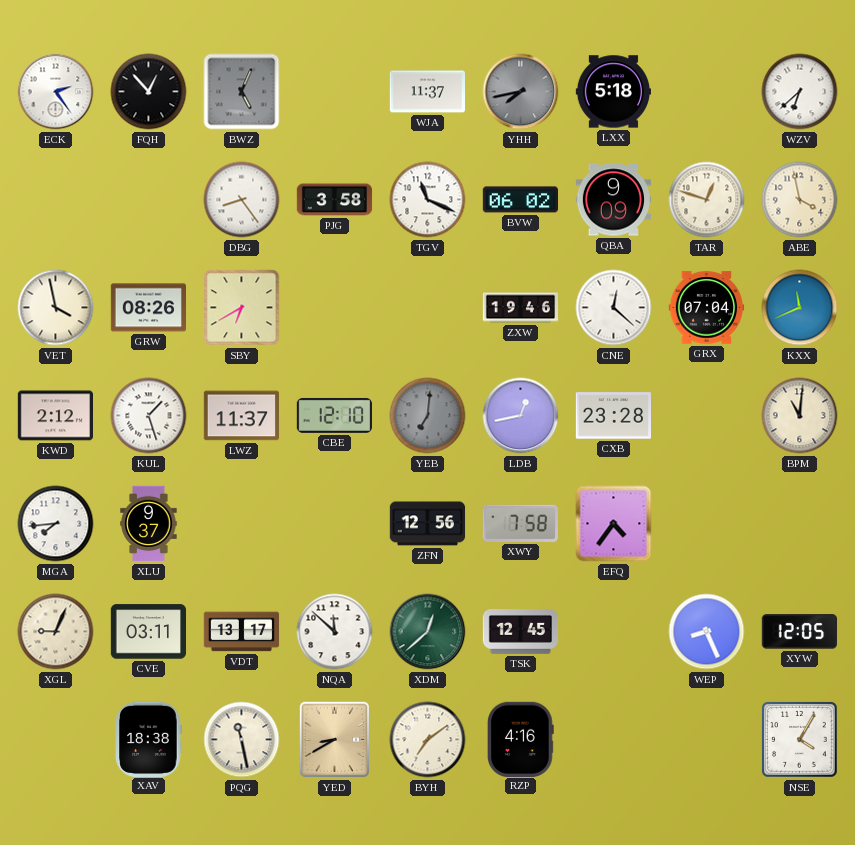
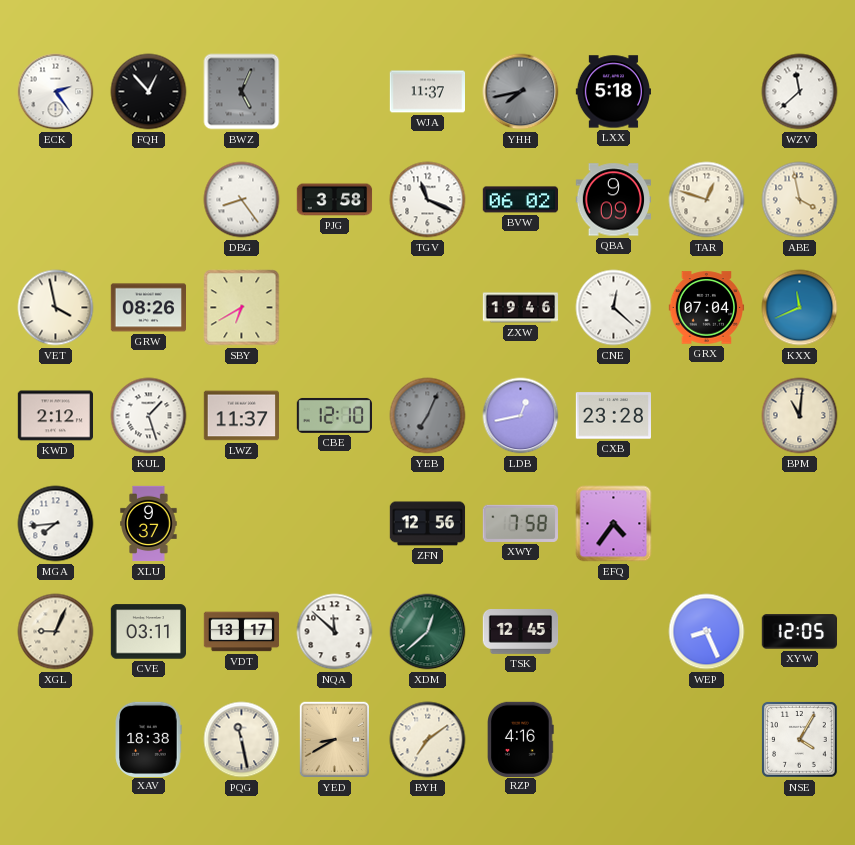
WZV: 6:38 -> 11:38 (800, 92)
YEB: 7:01 -> 7:04 (428, 416)
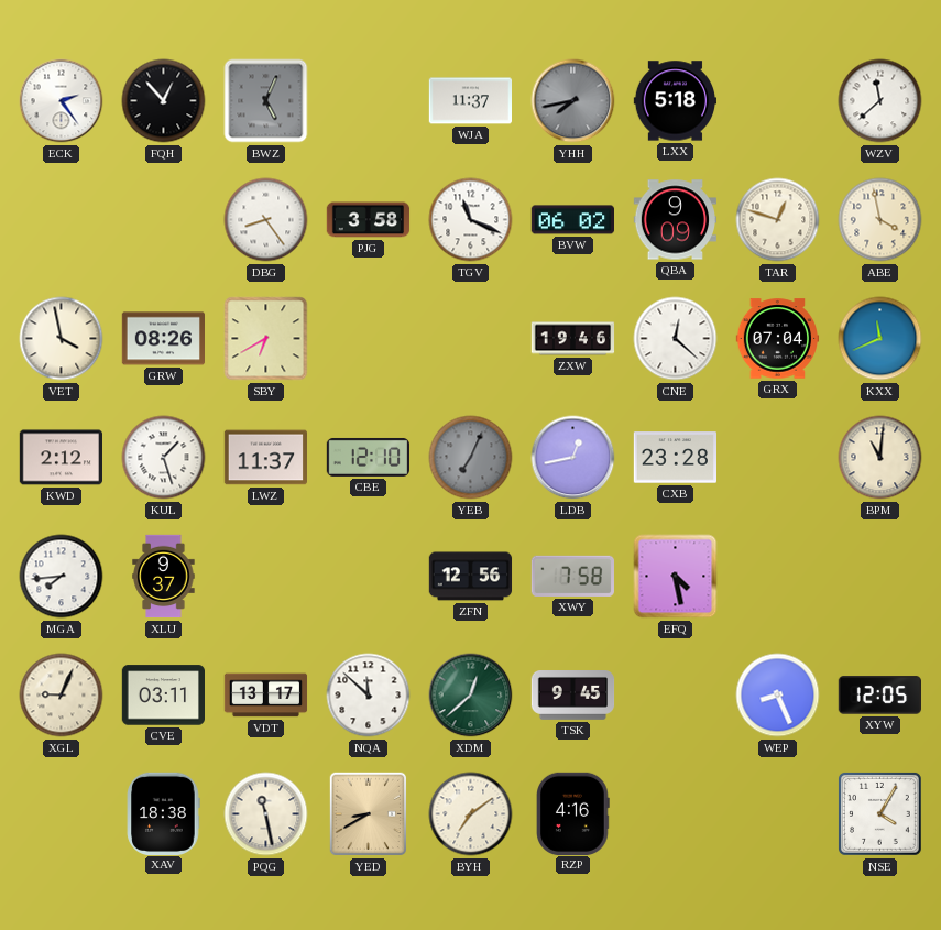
EFQ: 4:36 -> 4:28 (676, 577)
TSK: 12:45 -> 9:45 (573, 696)
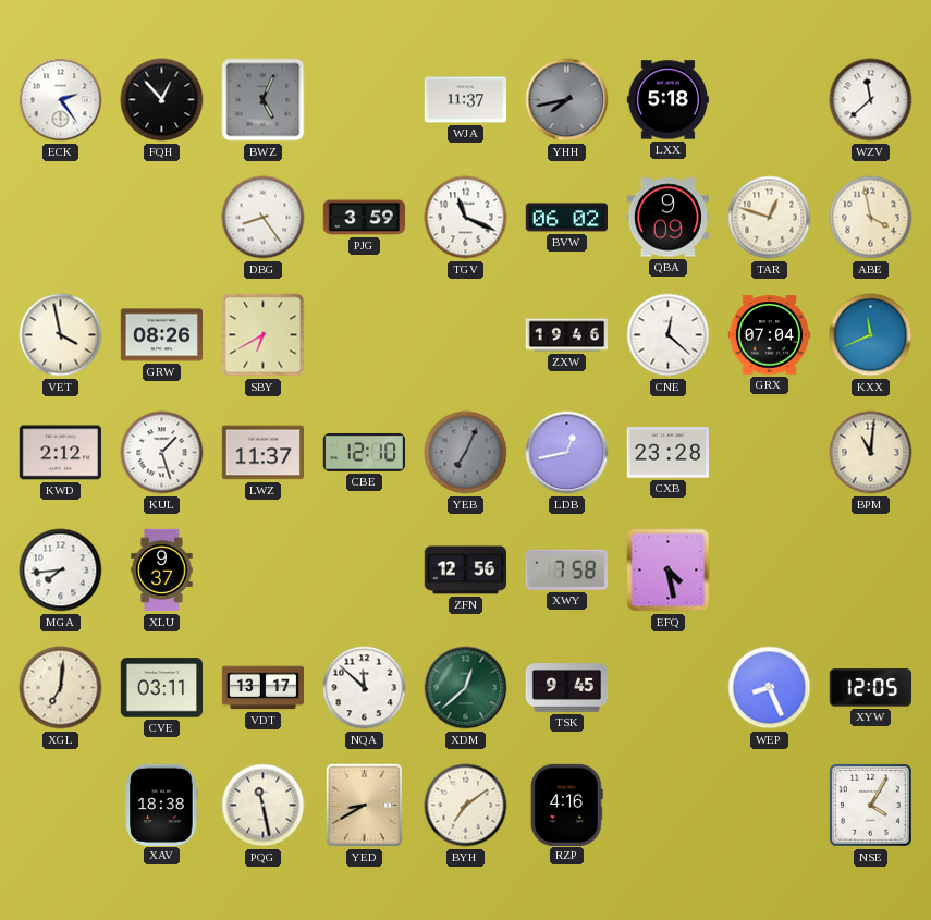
PJG: 3:58 -> 3:59 (365, 218)
XGL: 9:04 -> 7:01 (61, 688)
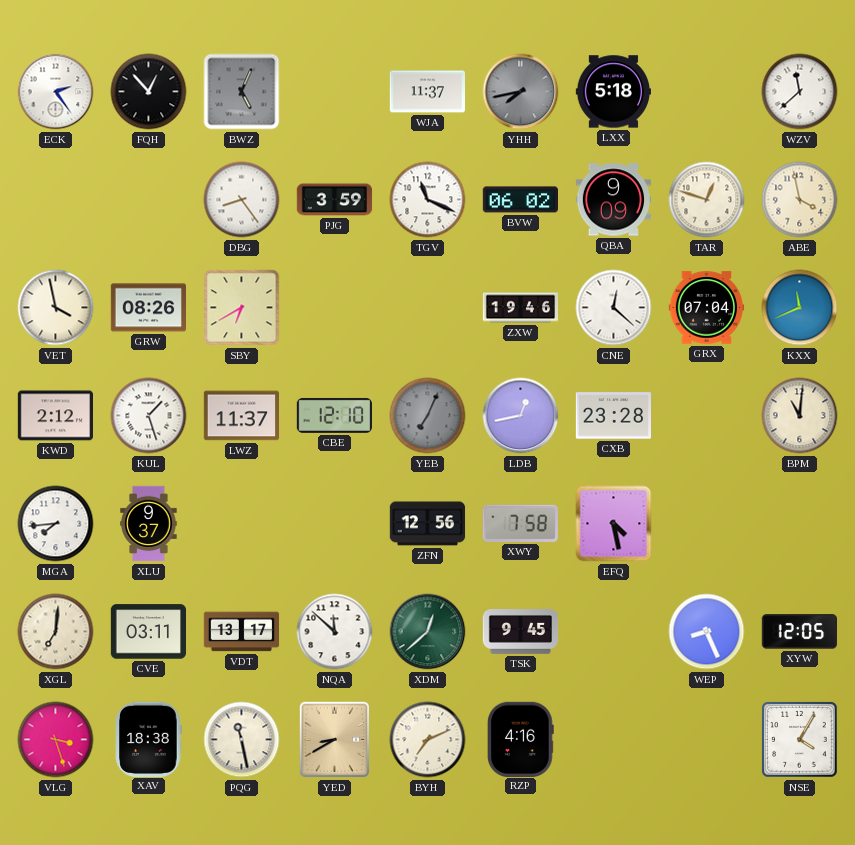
VLG: none -> 3:27 (56, 740)
BYH: 7:09 -> 7:11 (428, 740)
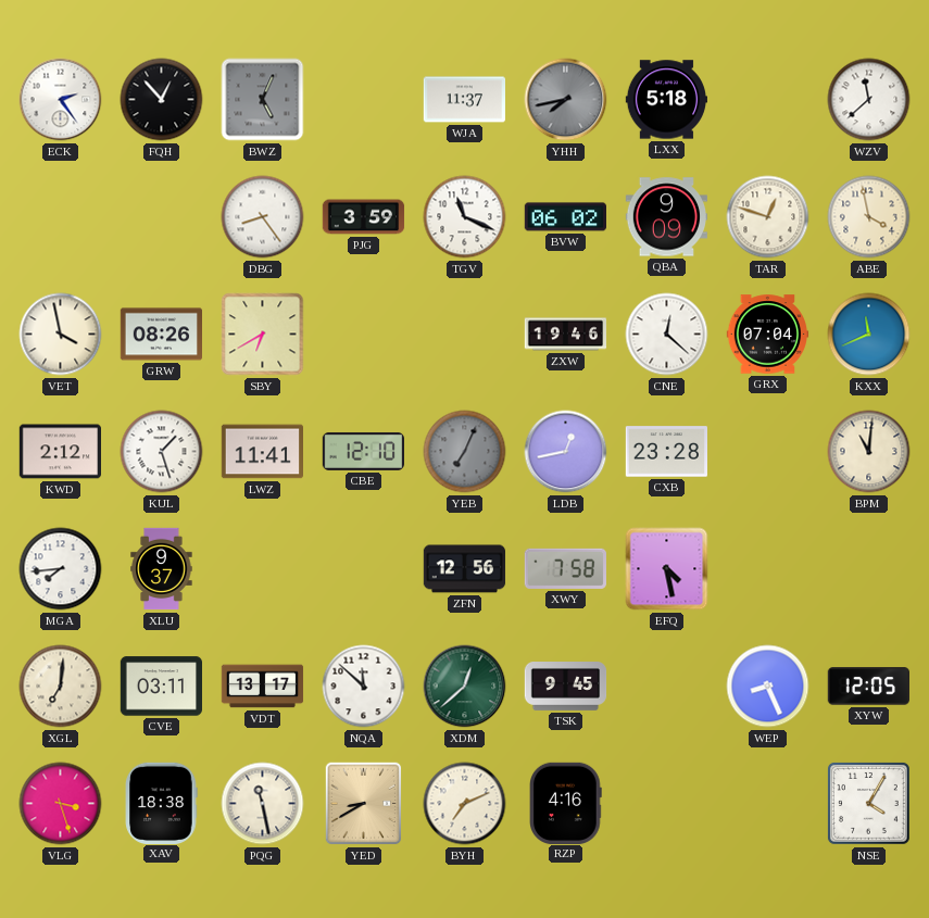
LWZ: 11:37 -> 11:41 (262, 452)
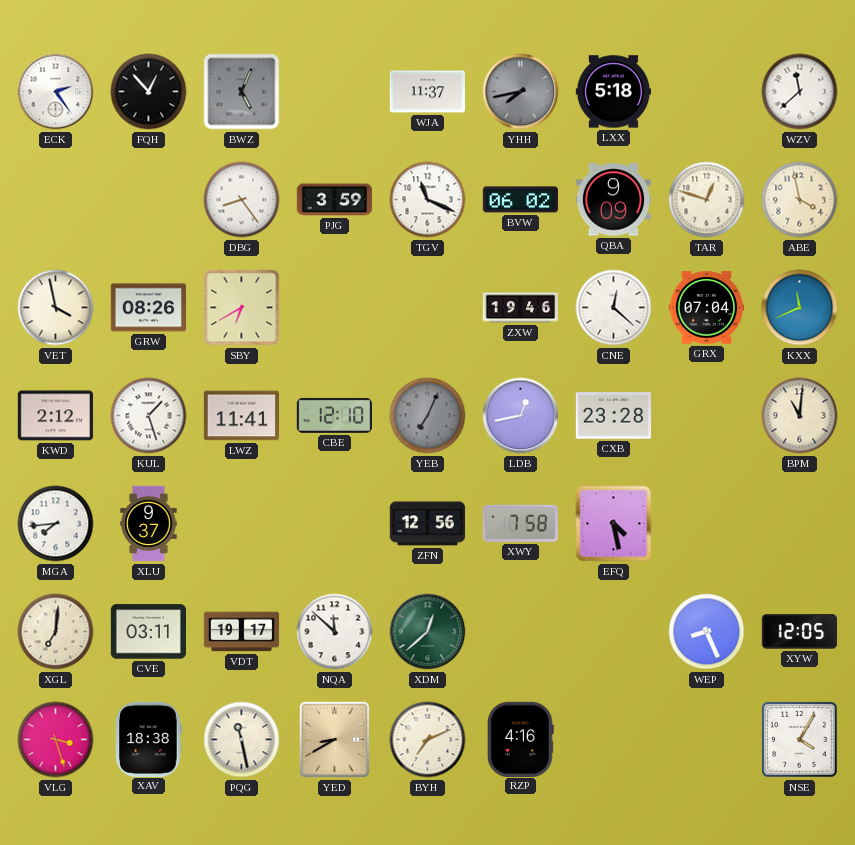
VDT: 13:17 -> 19:17 (242, 632)
TSK: 9:45 -> none (566, 687)
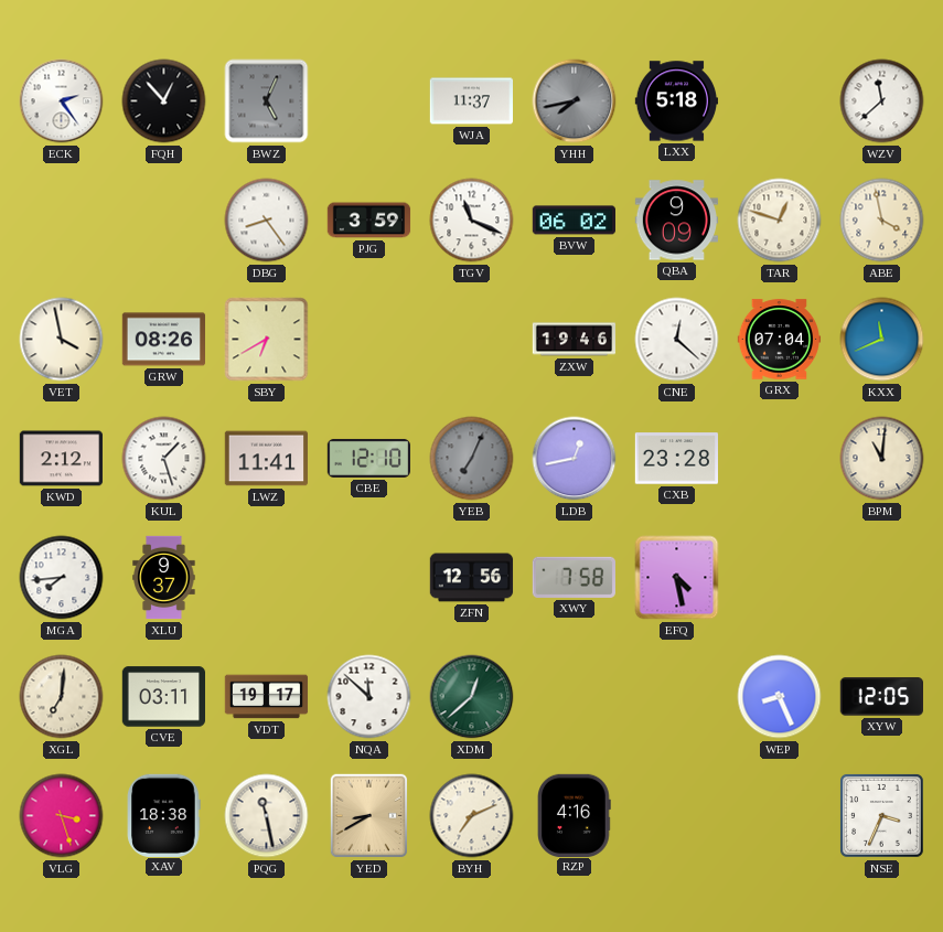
NSE: 4:05 -> 3:34 (882, 816)
